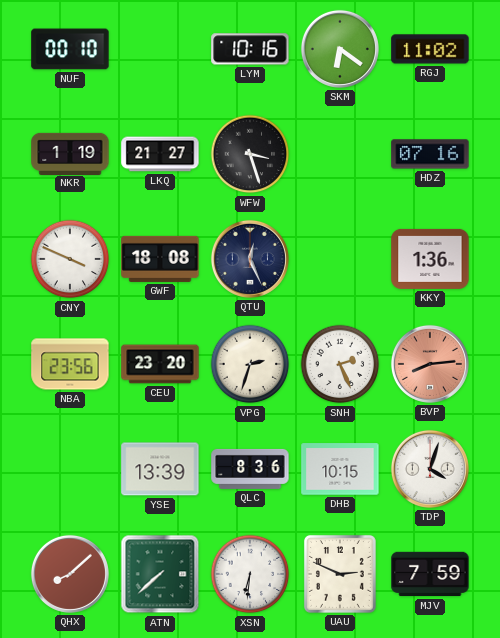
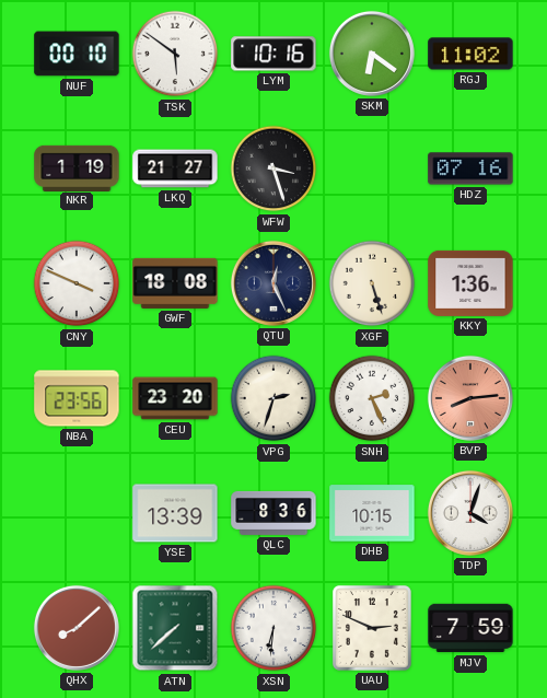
TSK: none -> 5:51 (175, 54)
XGF: none -> 5:27 (372, 283)
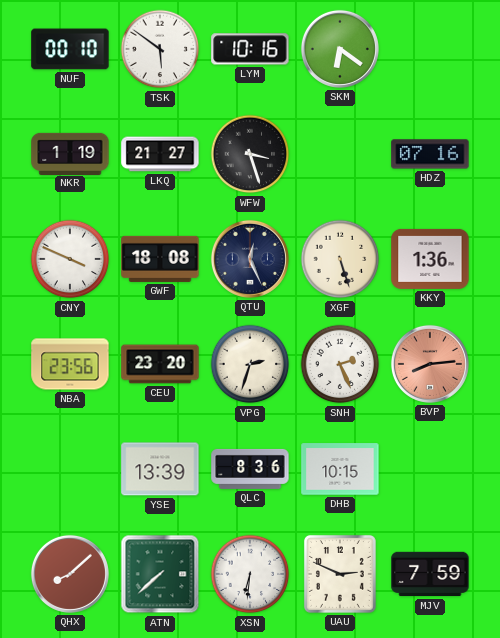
RGJ: 11:02 -> none (470, 54)
TDP: 4:03 -> none (470, 513)
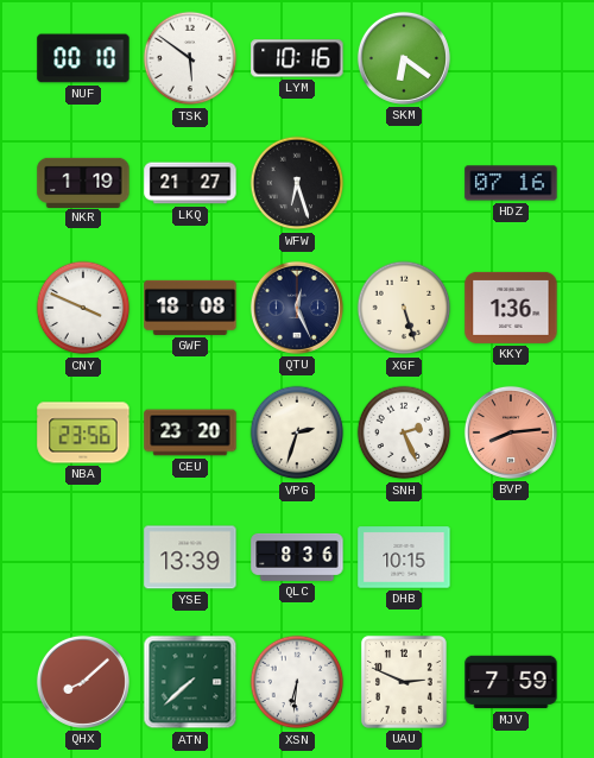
WFW: 3:27 -> 6:27 (297, 183)
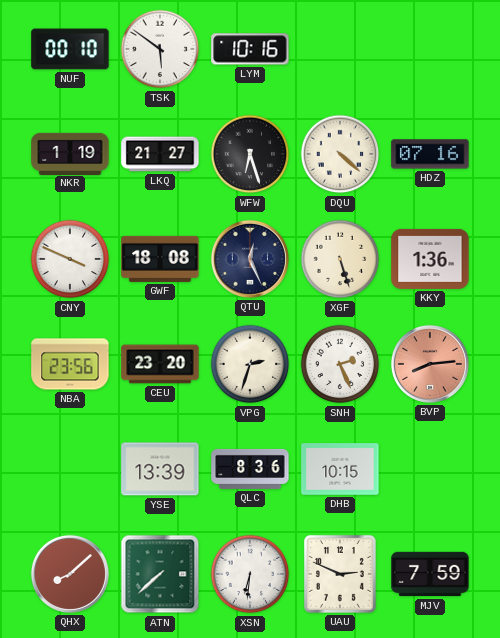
SKM: 6:21 -> none (404, 58)
DQU: none -> 4:22 (340, 154)
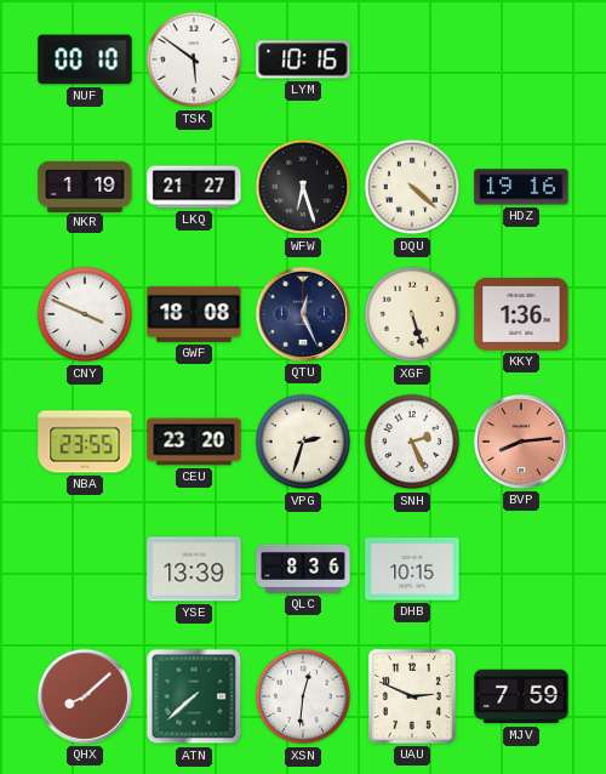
HDZ: 07:16 -> 19:16 (521, 187)
NBA: 23:56 -> 23:55 (85, 442)
XSN: 6:31 -> 12:31 (303, 696)
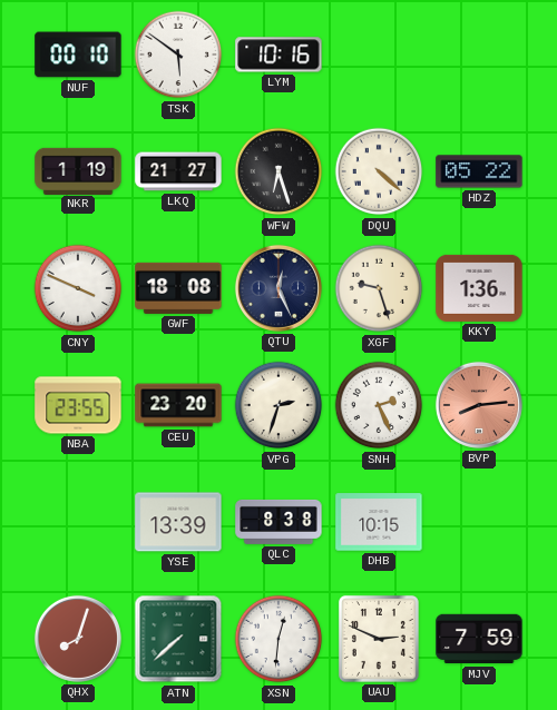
HDZ: 19:16 -> 05:22 (479, 171)
XGF: 5:27 -> 9:27 (379, 288)
QLC: 8:36 -> 8:38 (278, 522)
QHX: 8:08 -> 8:03 (78, 639)
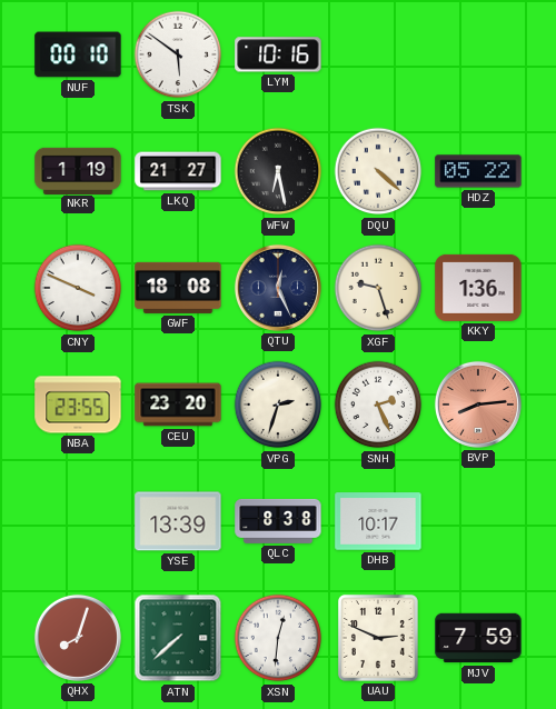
WFW: 6:27 -> 6:28 (278, 171)
DHB: 10:15 -> 10:17 (378, 521)
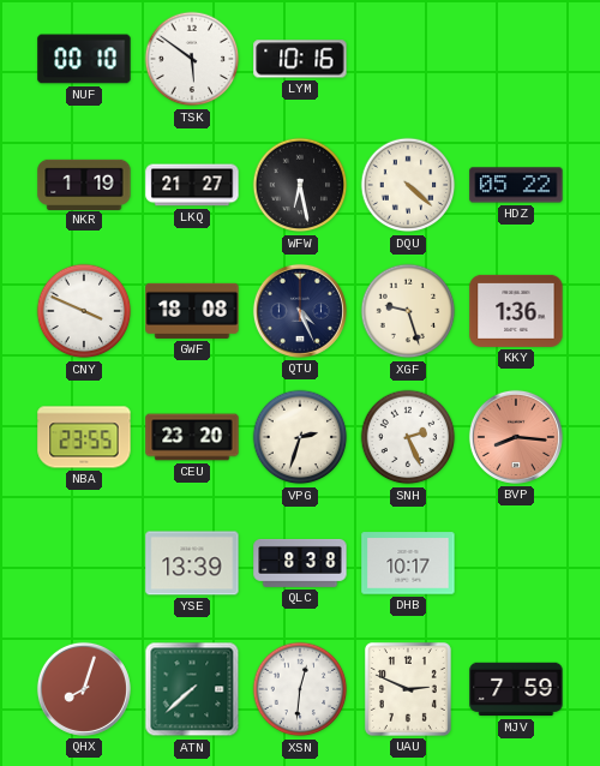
QTU: 12:26 -> 4:26 (300, 311)
BVP: 8:14 -> 8:16 (516, 437)
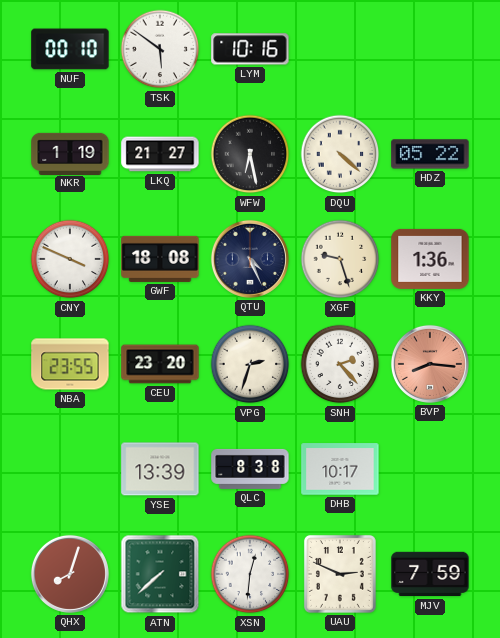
SNH: 2:26 -> 2:23 (340, 364)
